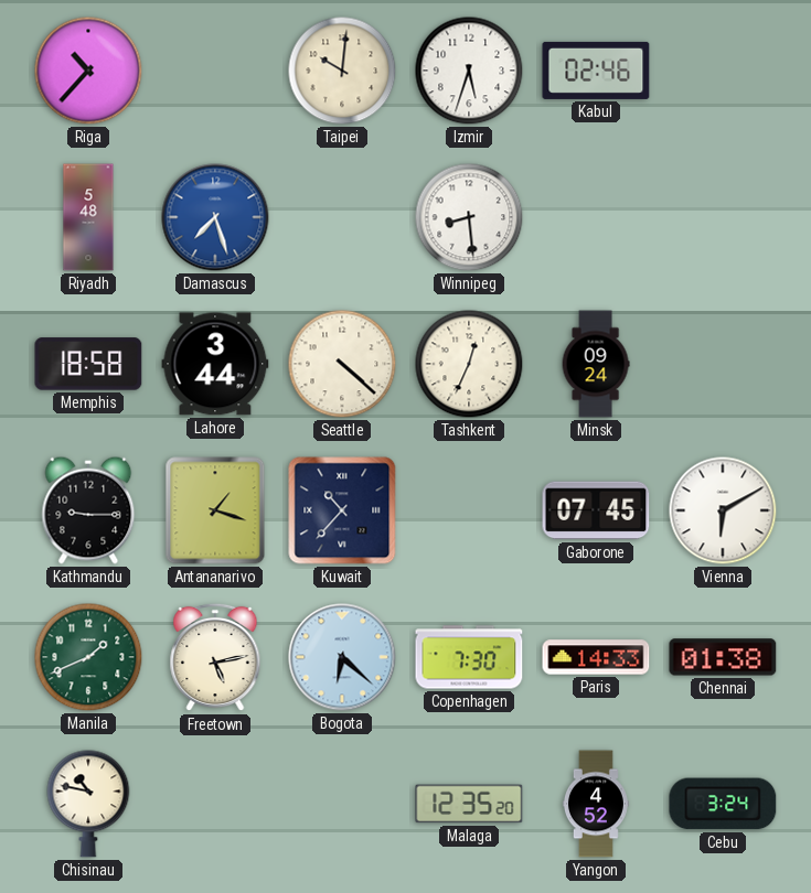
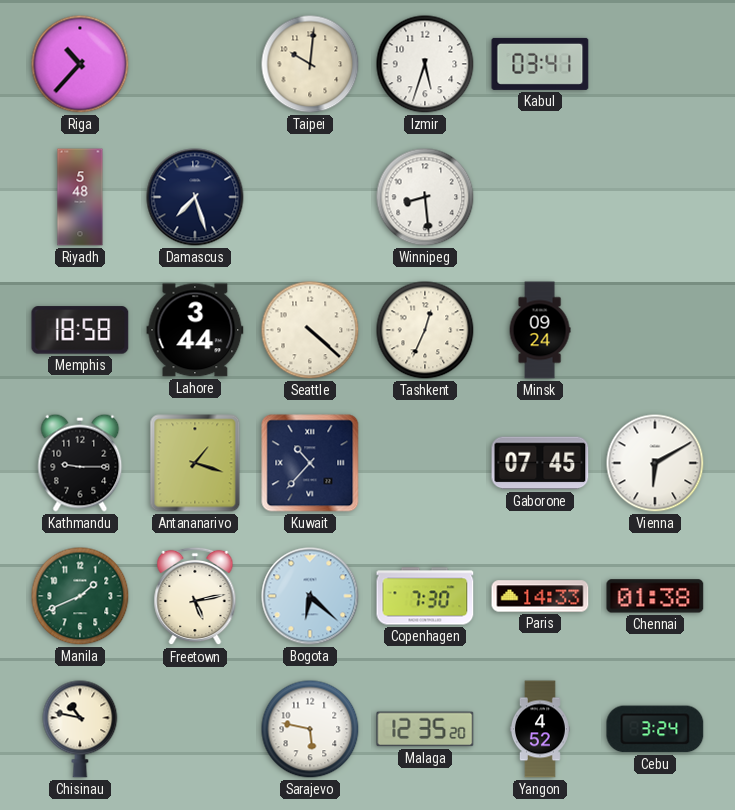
Kabul: 02:46 -> 03:41 (540, 64)
Damascus dial: blue -> navy (195, 197)
Sarajevo: none -> 5:47 (310, 729)
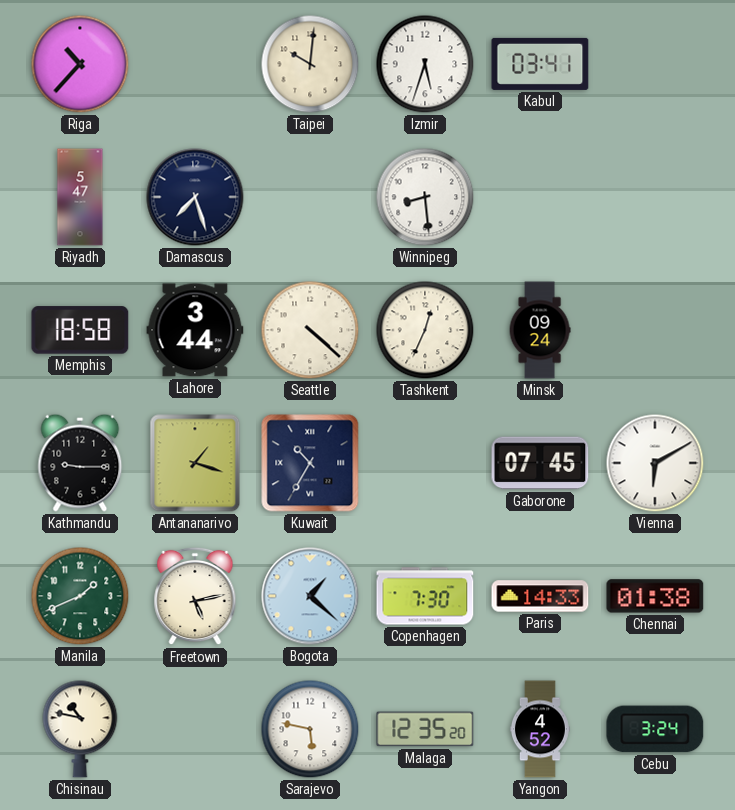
Riyadh: 5:48 -> 5:47 (80, 197)
Kuwait: 10:37 -> 10:35 (310, 463)
Bogota: 6:22 -> 1:22 (310, 596)
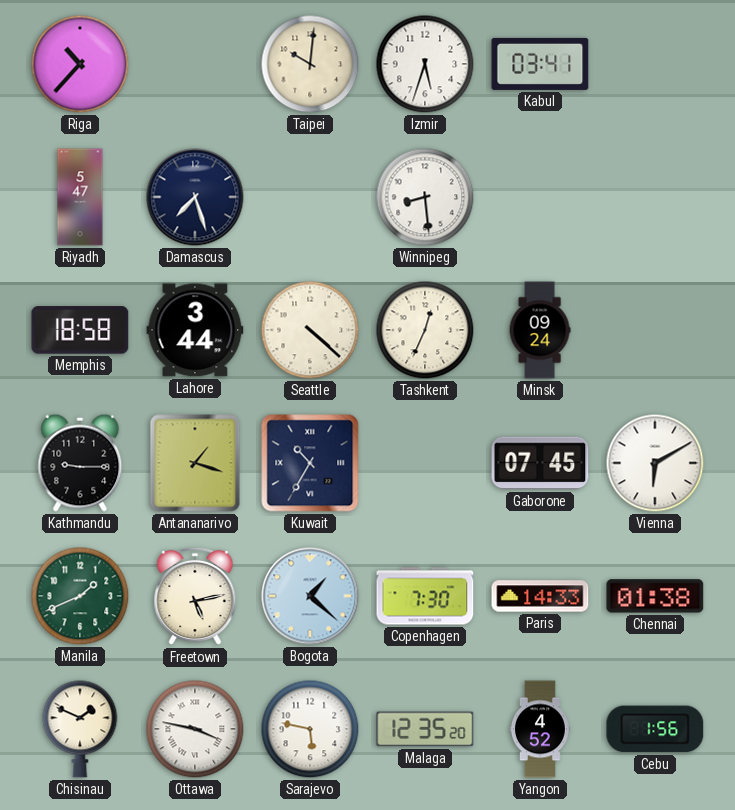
Chisinau: 10:47 -> 1:49 (80, 729)
Ottawa: none -> 3:47 (195, 729)
Cebu: 3:24 -> 1:56 (655, 729)
